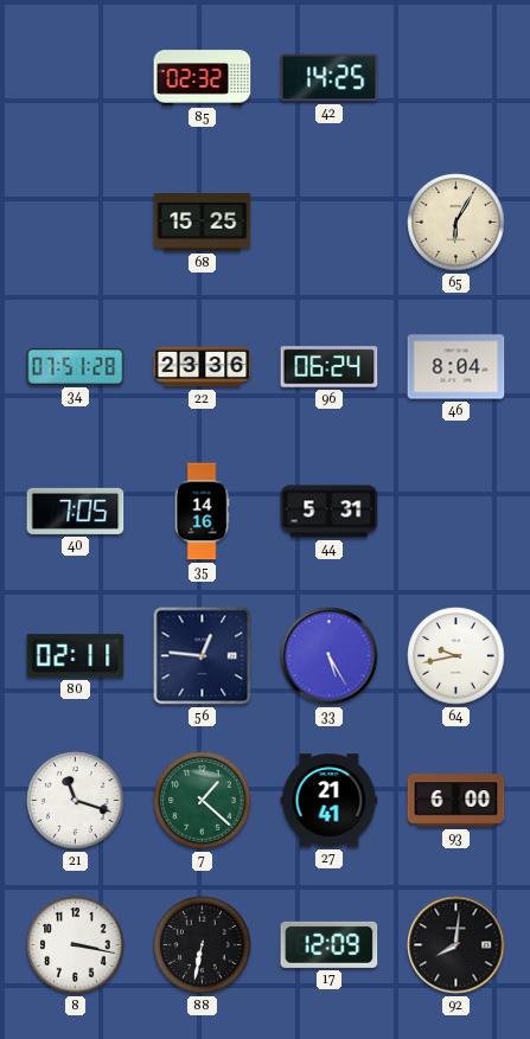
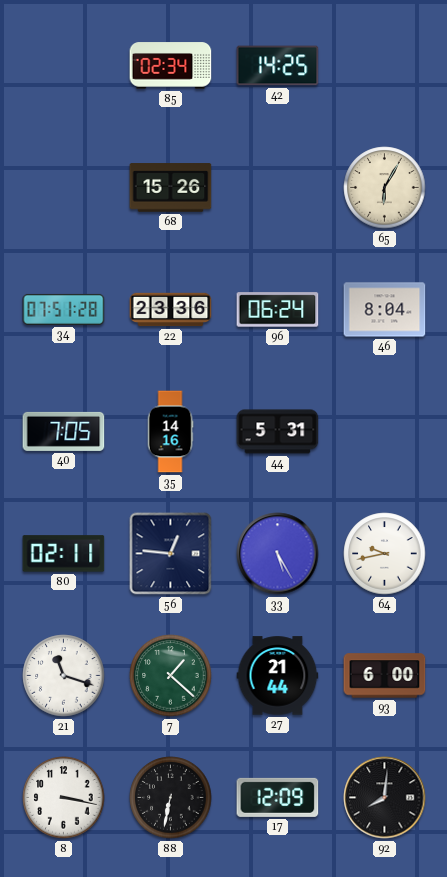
85: 02:32 -> 02:34 (171, 66)
68: 15:25 -> 15:26 (171, 188)
27: 21:41 -> 21:44 (278, 676)
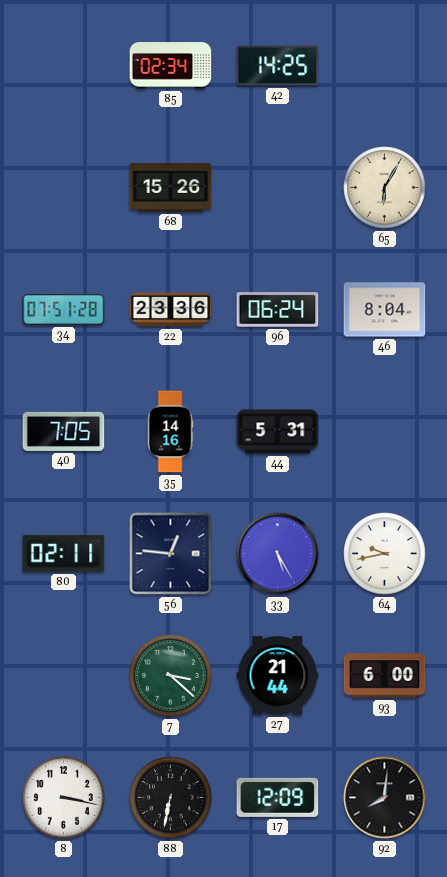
21: 11:18 -> none (64, 676)
7: 1:22 -> 3:22 (171, 676)
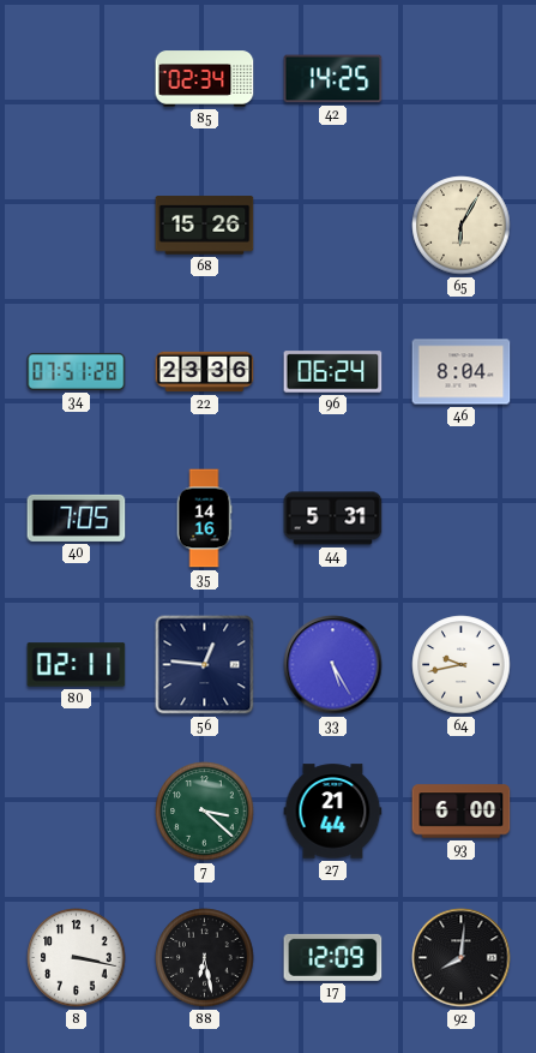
88: 6:32 -> 6:28 (205, 958)
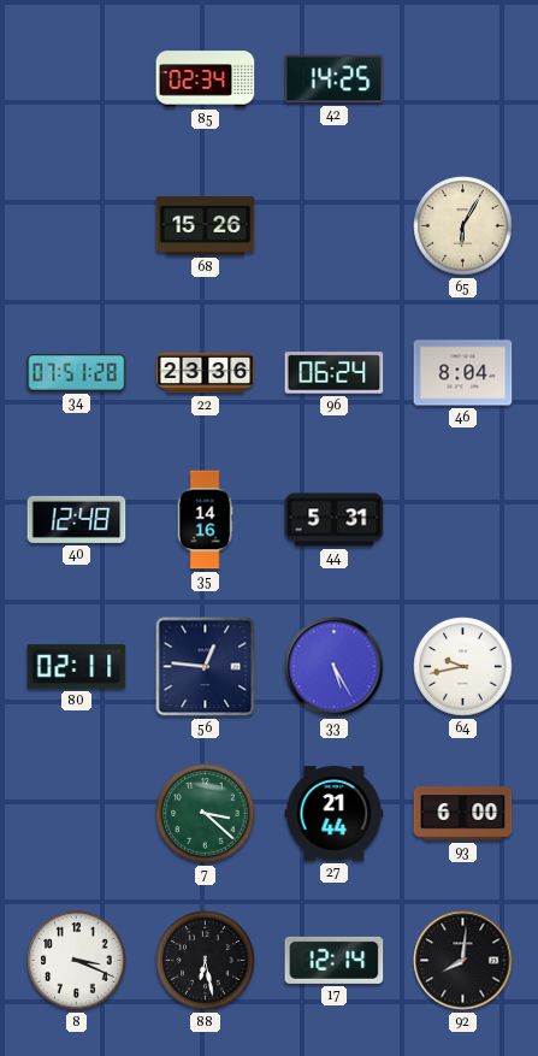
40: 7:05 -> 12:48 (77, 519)
8: 3:17 -> 3:19 (77, 961)
17: 12:09 -> 12:14 (335, 960)
